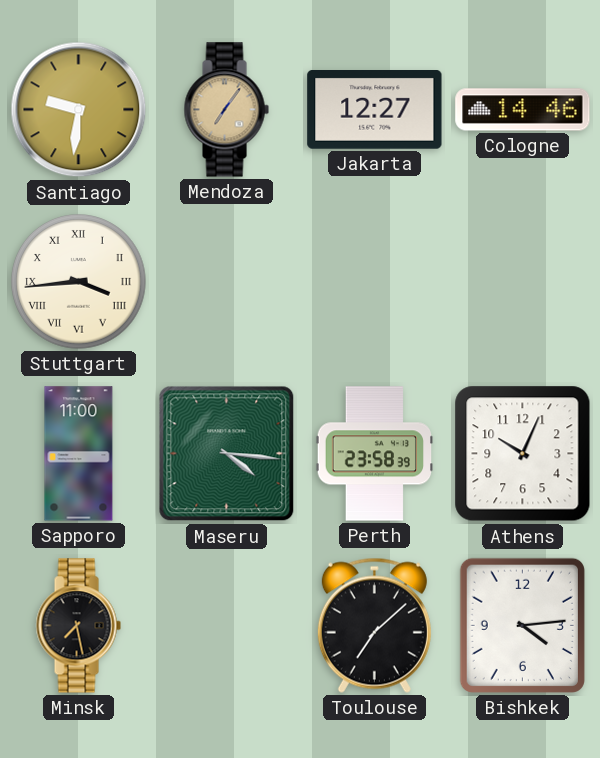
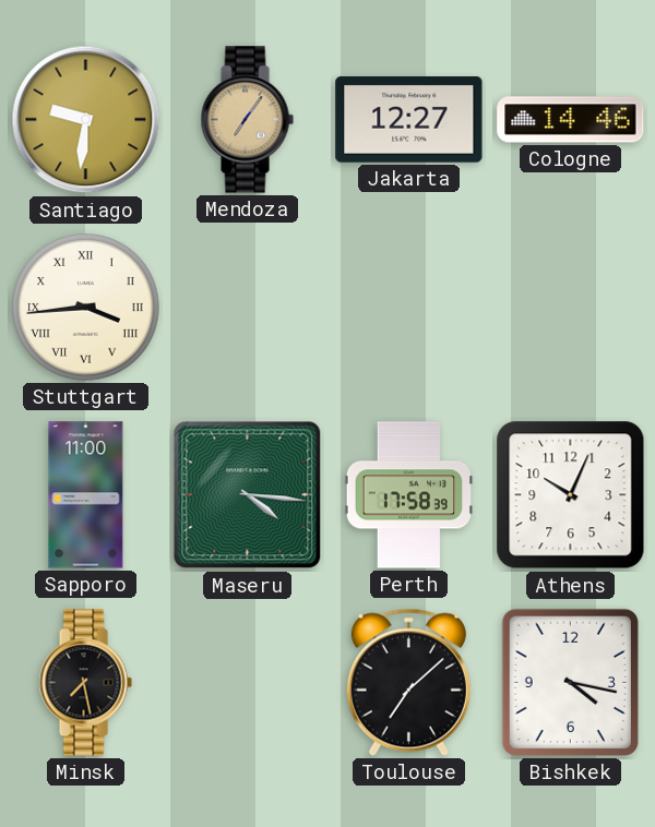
Perth: 23:58 -> 17:58 (409, 495)
Bishkek: 4:14 -> 4:17 (570, 682)
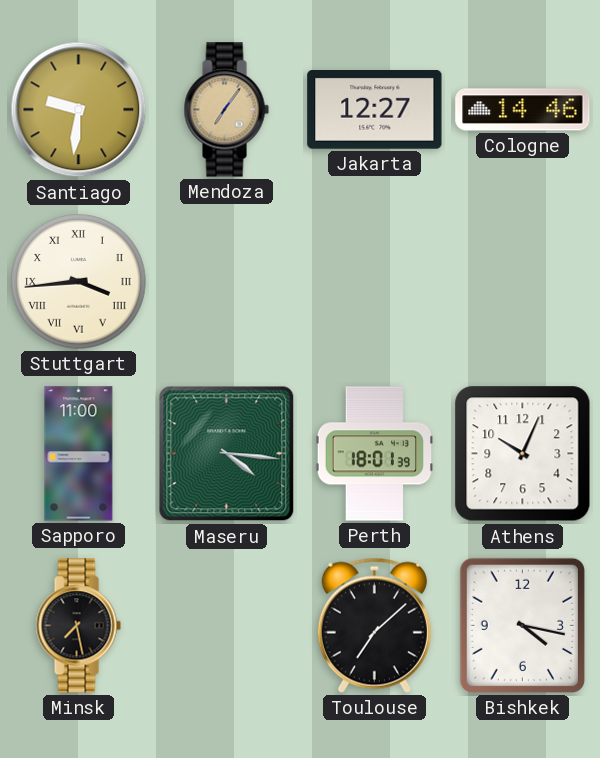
Perth: 17:58 -> 18:01 (375, 454)
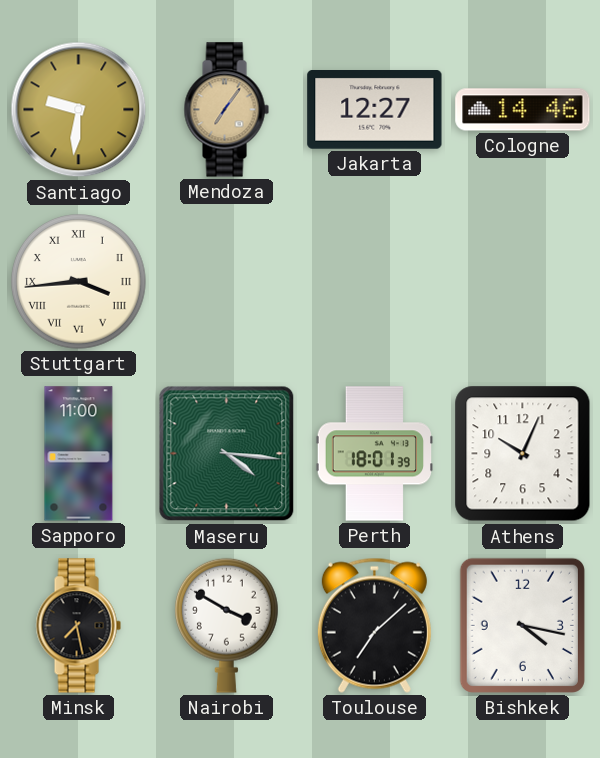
Nairobi: none -> 3:50 (226, 625)
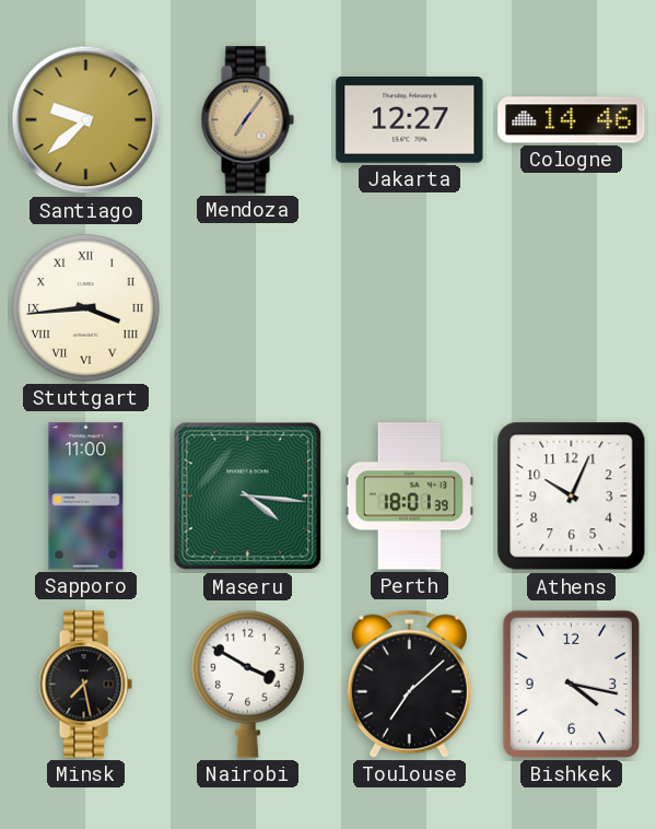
Santiago: 9:31 -> 9:38 (86, 120)
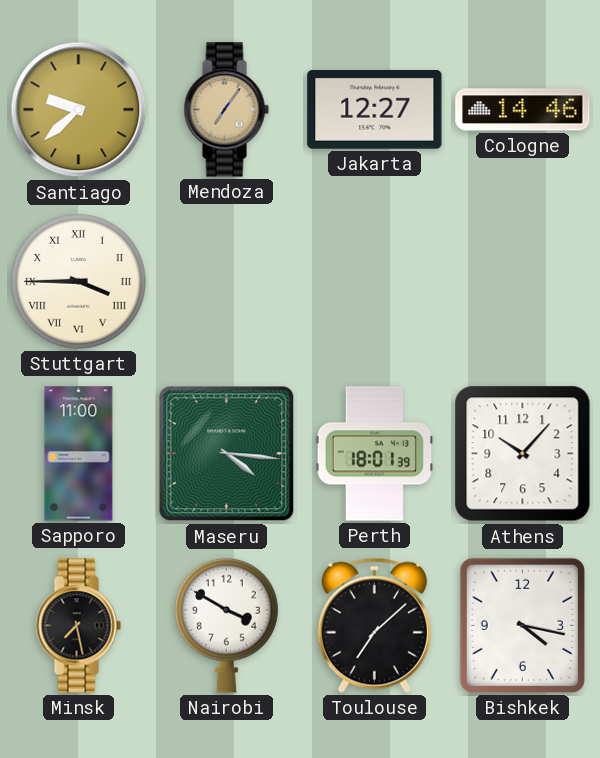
Stuttgart: 3:44 -> 3:45 (79, 282)
Athens: 10:04 -> 10:07 (523, 454)
